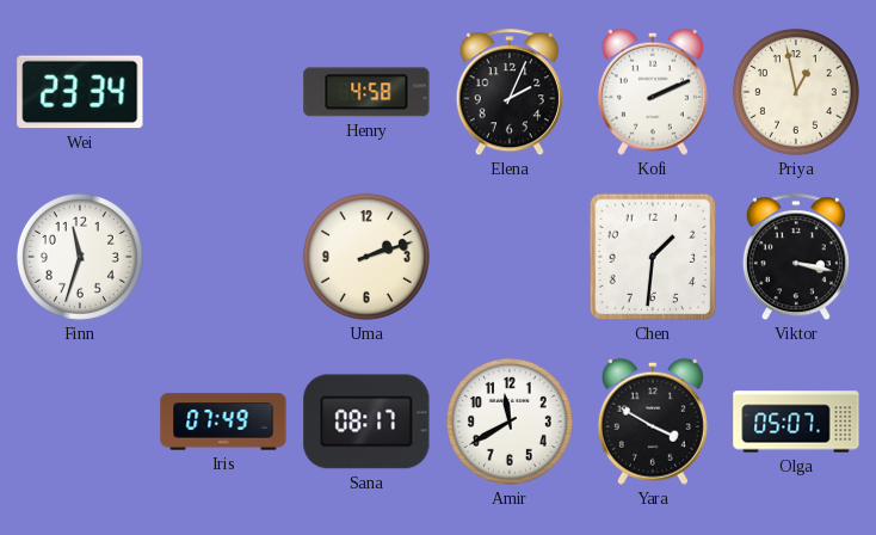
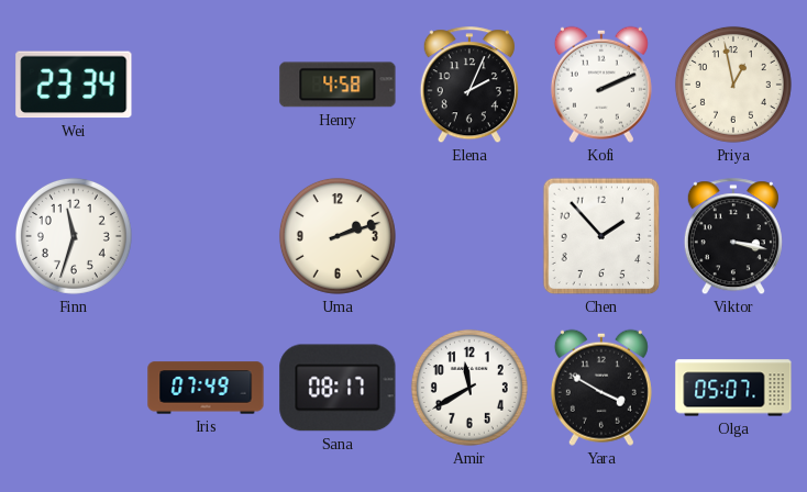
Chen: 1:31 -> 1:53 (601, 236)
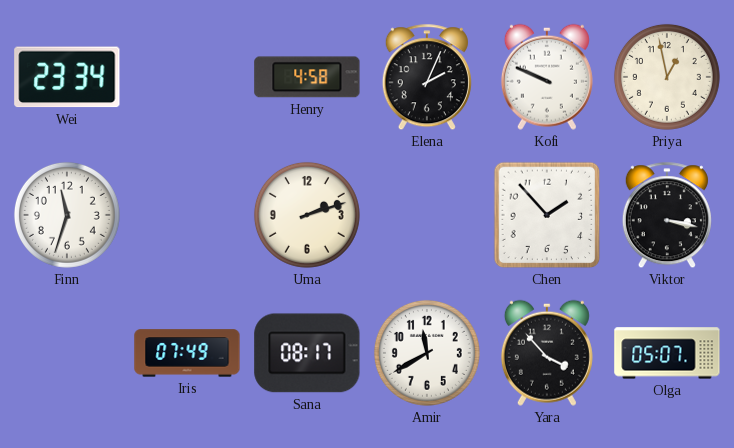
Kofi: 2:11 -> 9:49 (547, 77)
Yara: 3:50 -> 3:53 (547, 353)
